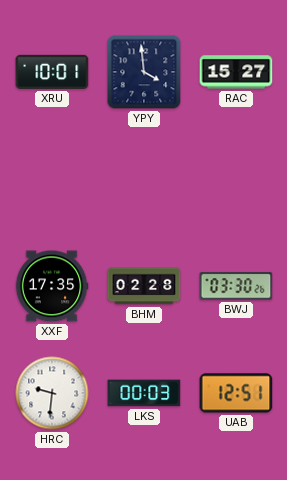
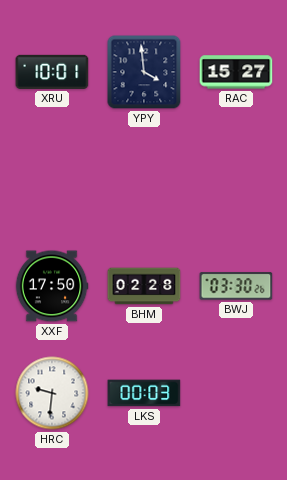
XXF: 17:35 -> 17:50 (52, 286)
UAB: 12:51 -> none (236, 393)
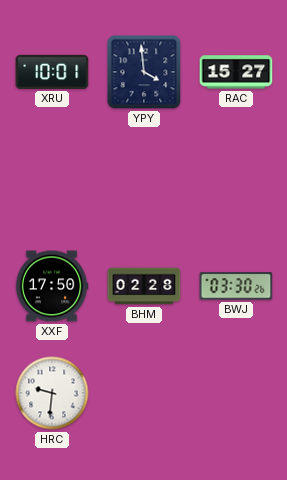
LKS: 00:03 -> none (144, 393)
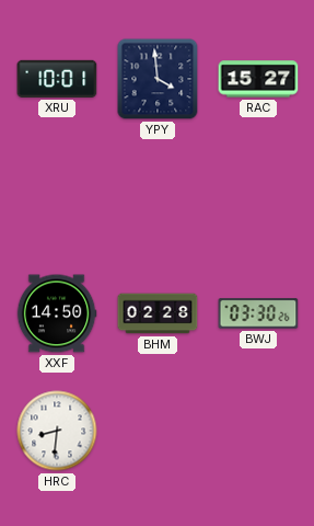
XXF: 17:50 -> 14:50 (57, 313)
HRC: 9:31 -> 8:31 (57, 431)
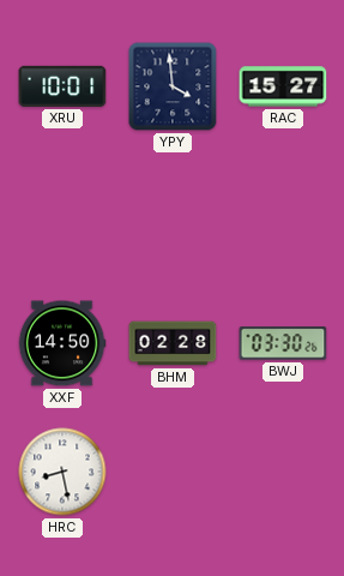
HRC: 8:31 -> 8:28 (62, 472)
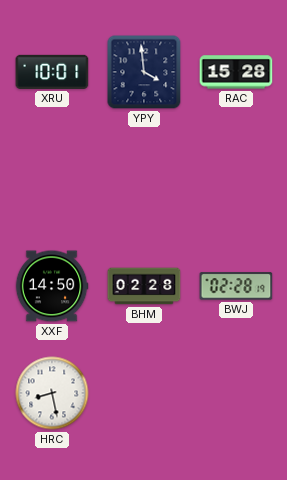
RAC: 15:27 -> 15:28 (236, 72)
BWJ: 03:30 -> 02:28 (236, 286)
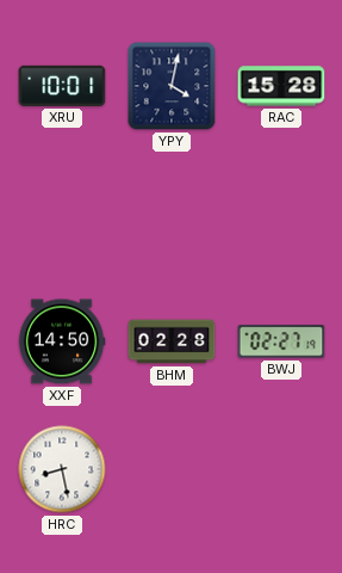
YPY: 3:59 -> 4:02 (172, 86)
BWJ: 02:28 -> 02:27 (281, 341)
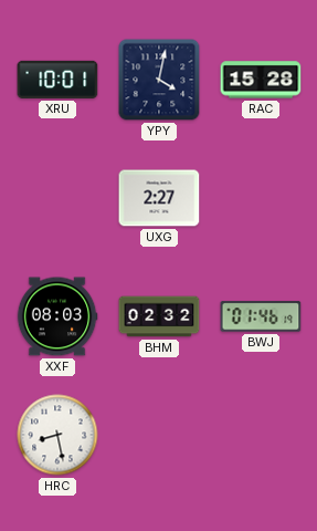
UXG: none -> 2:27 (159, 198)
XXF: 14:50 -> 08:03 (57, 316)
BHM: 02:28 -> 02:32 (159, 316)
BWJ: 02:27 -> 01:46 (261, 316)
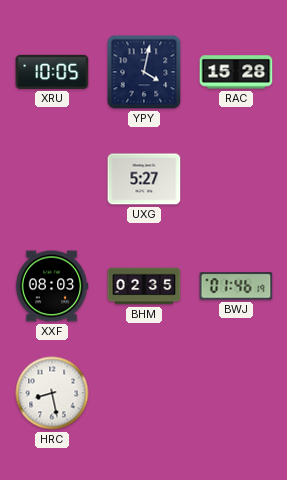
XRU: 10:01 -> 10:05 (52, 72)
UXG: 2:27 -> 5:27 (144, 179)
BHM: 02:32 -> 02:35 (144, 286)
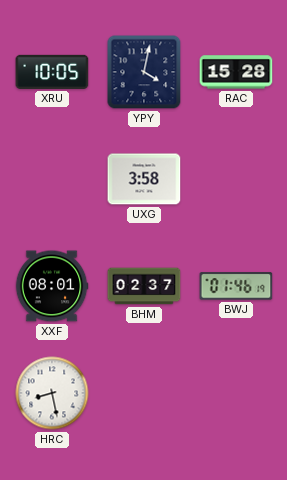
UXG: 5:27 -> 3:58 (144, 179)
XXF: 08:03 -> 08:01 (52, 286)
BHM: 02:35 -> 02:37 (144, 286)
